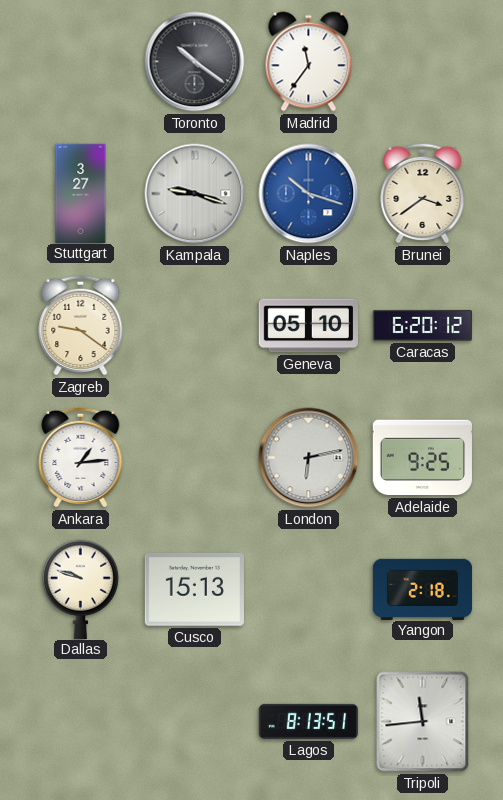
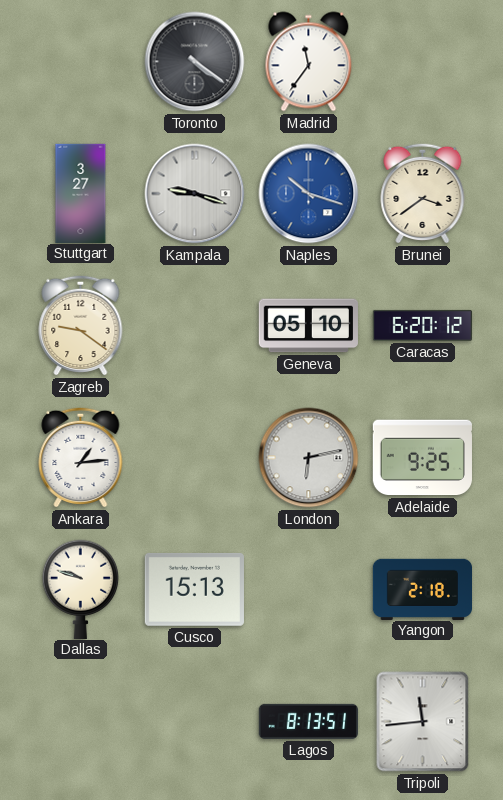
Toronto: 10:21 -> 4:21 (195, 62)
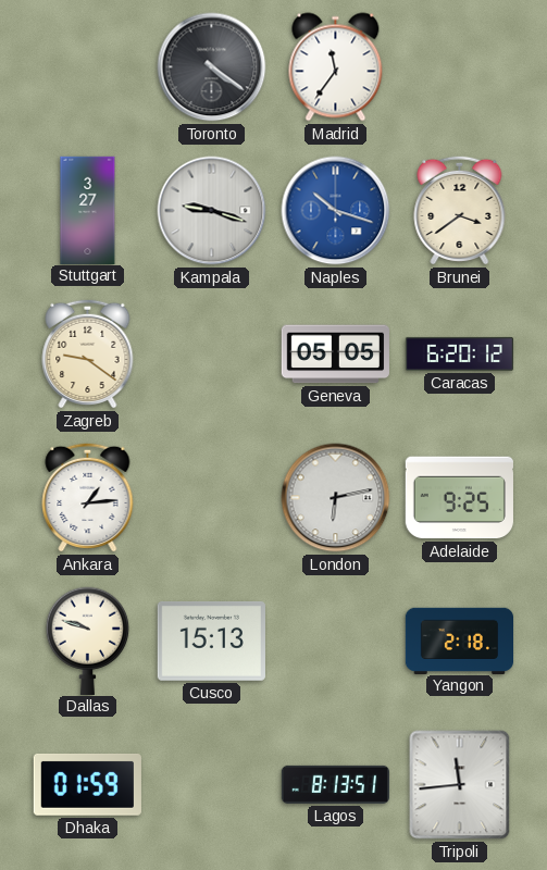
Geneva: 05:10 -> 05:05 (335, 355)
Dhaka: none -> 01:59 (87, 784)
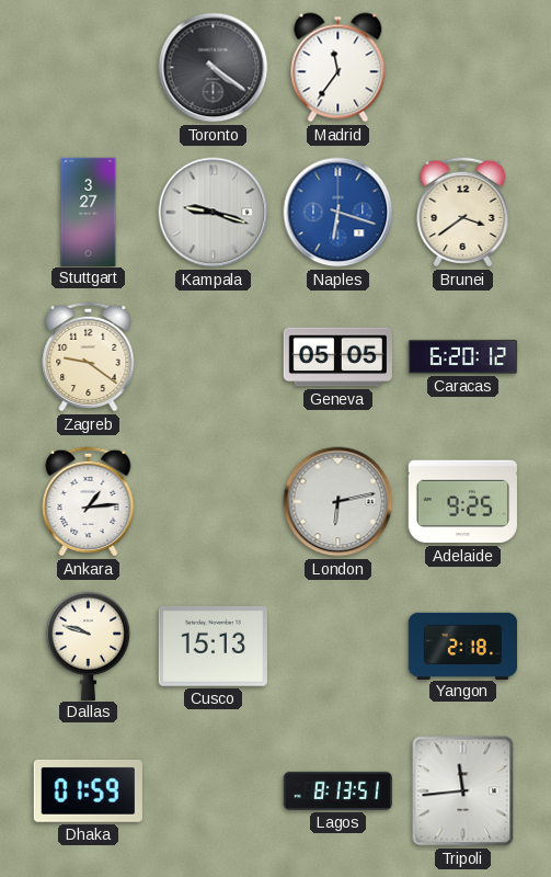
Naples: 10:18 -> 6:18 (338, 213)
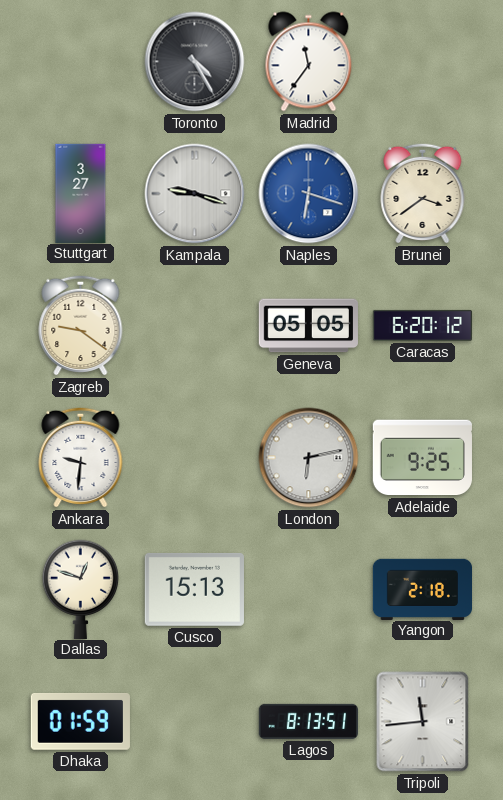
Toronto: 4:21 -> 4:25 (195, 62)
Ankara: 1:14 -> 9:31 (81, 457)
Dallas: 9:48 -> 12:48 (81, 589)
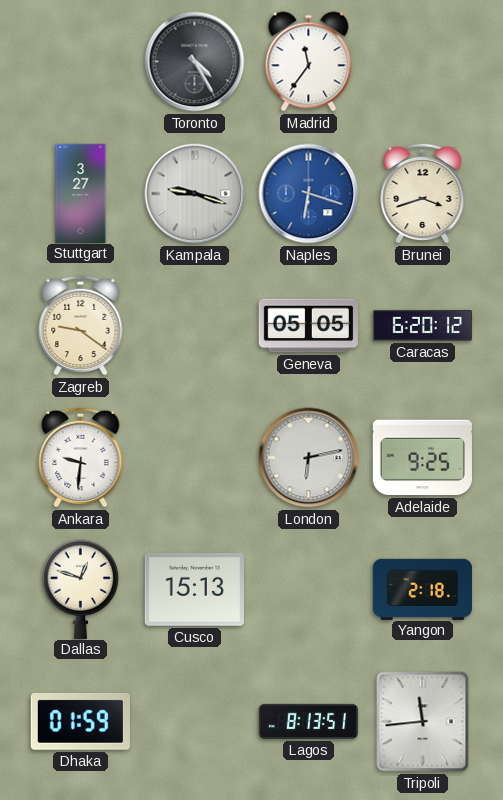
Brunei: 3:39 -> 3:42 (423, 193)
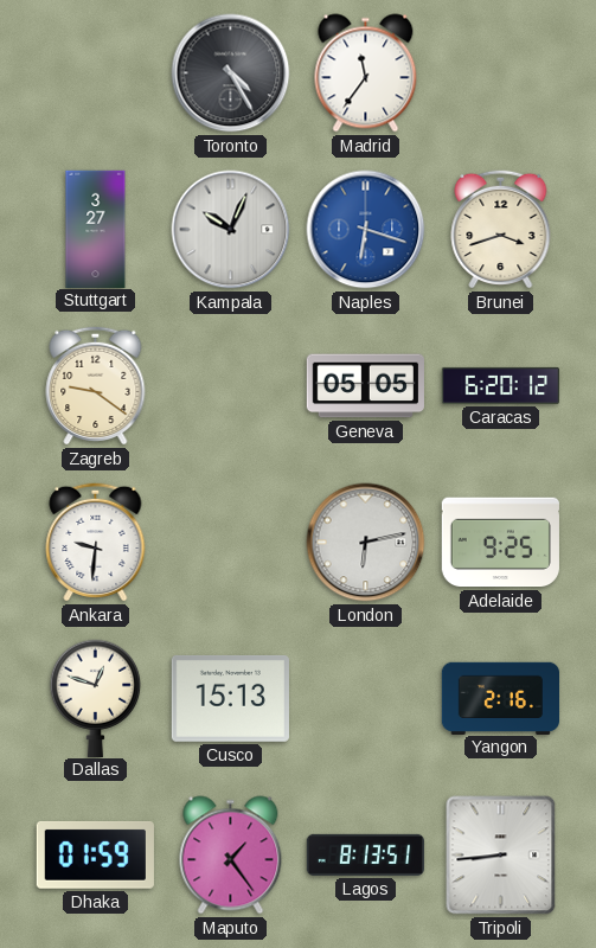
Kampala: 9:18 -> 10:04 (231, 230)
Yangon: 2:18 -> 2:16 (500, 698)
Maputo: none -> 1:24 (231, 856)
Tripoli: 11:44 -> 8:44 (501, 856)
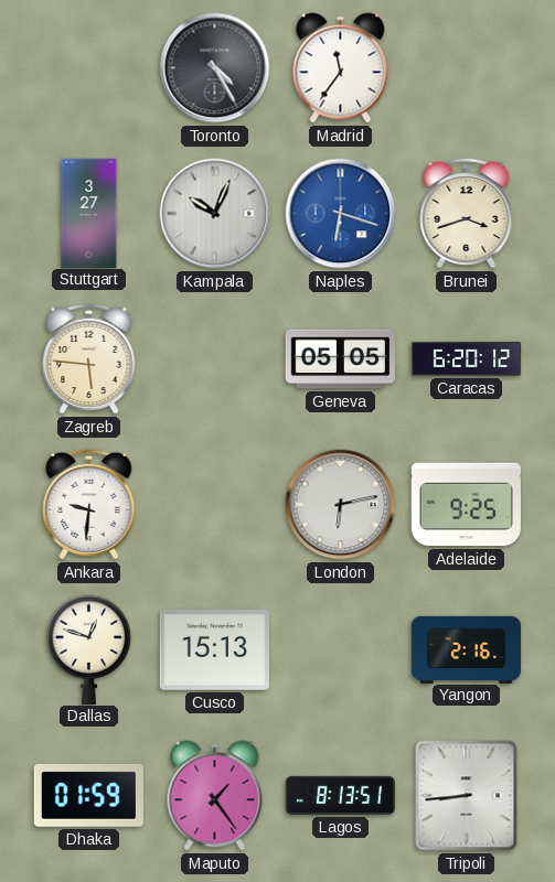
Zagreb: 9:21 -> 5:46 (89, 358)
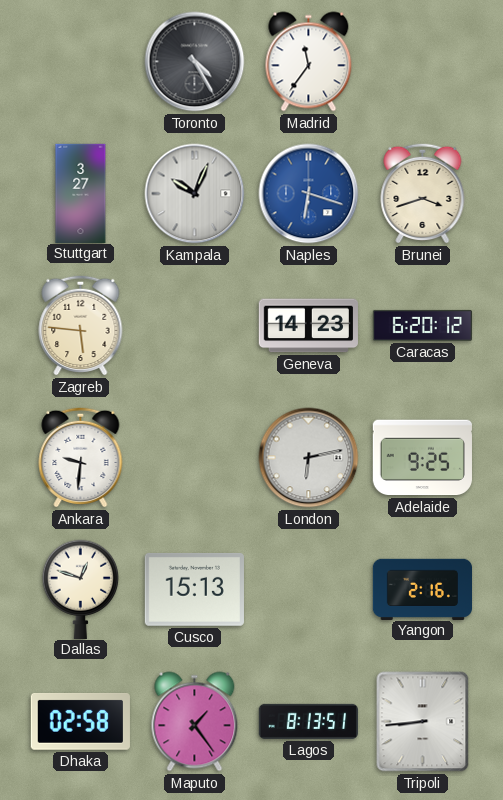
Geneva: 05:05 -> 14:23 (308, 326)
Dhaka: 01:59 -> 02:58 (80, 721)
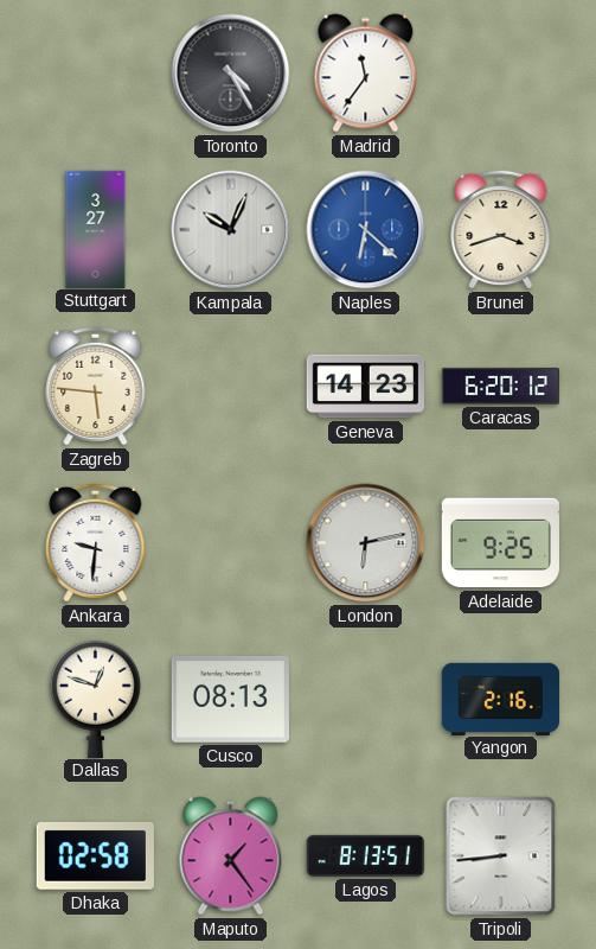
Naples: 6:18 -> 6:22 (366, 230)
Cusco: 15:13 -> 08:13 (230, 699)
